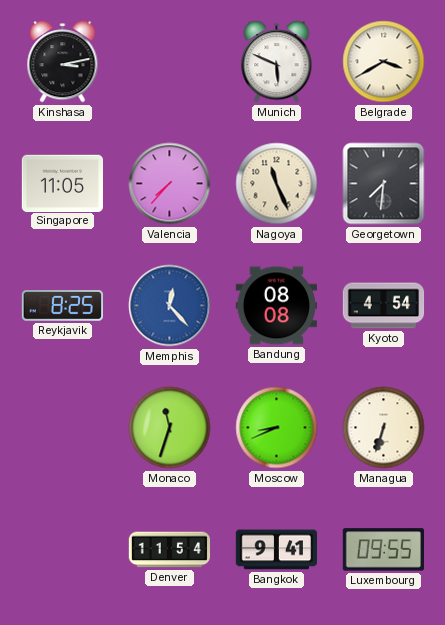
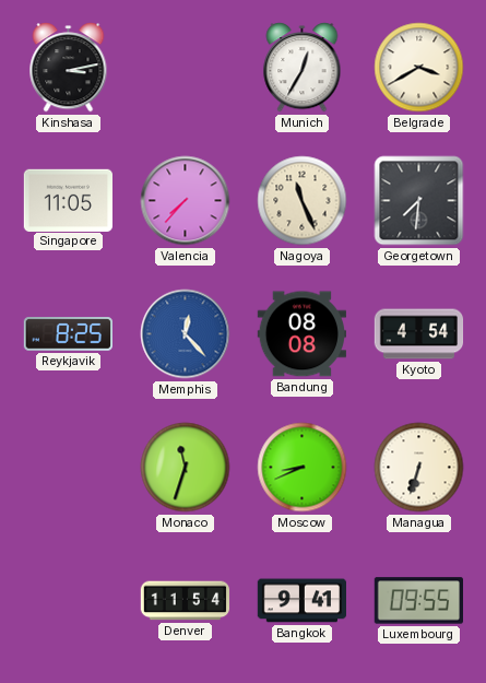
Munich: 5:49 -> 12:35 (303, 68)
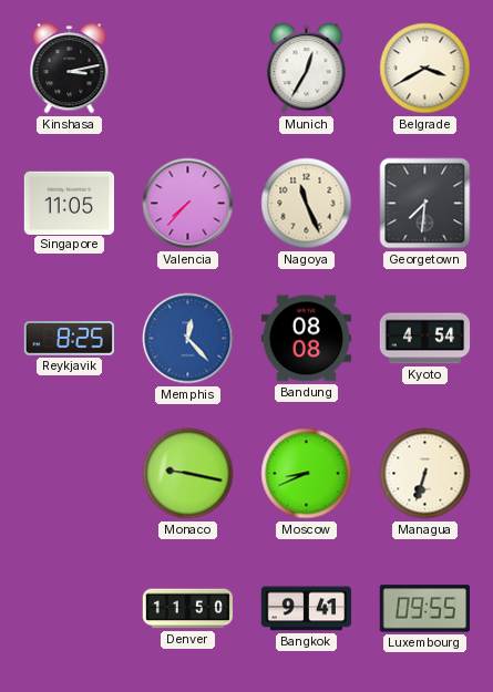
Monaco: 11:33 -> 9:17 (188, 474)
Denver: 11:54 -> 11:50 (188, 609)
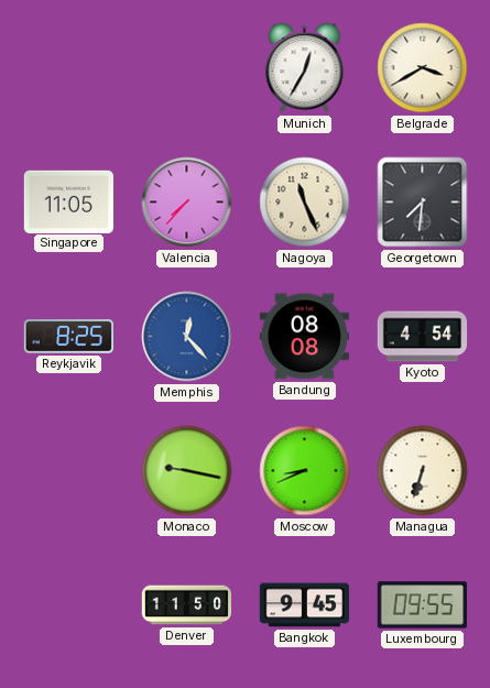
Kinshasa: 3:13 -> none (70, 69)
Bangkok: 9:41 -> 9:45 (304, 605)
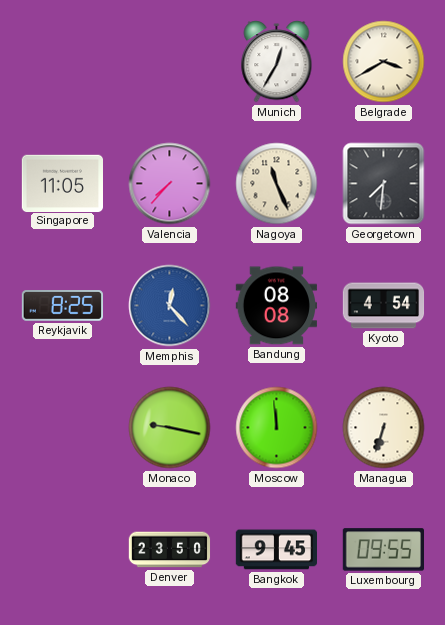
Moscow: 8:41 -> 11:59 (277, 428)
Denver: 11:50 -> 23:50 (170, 550)
